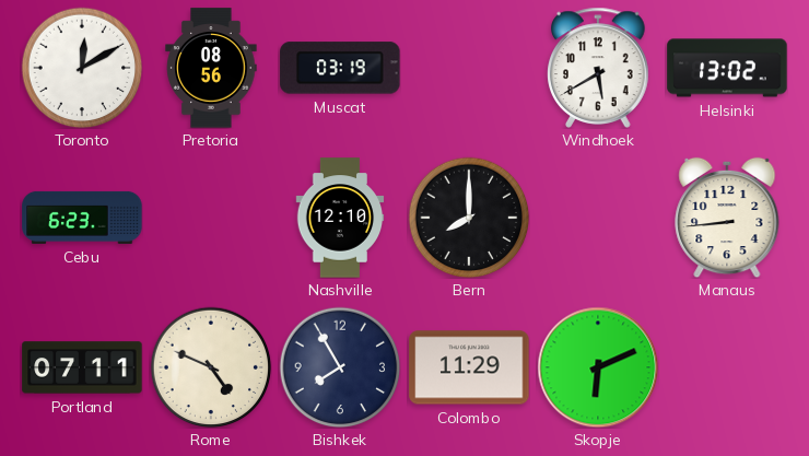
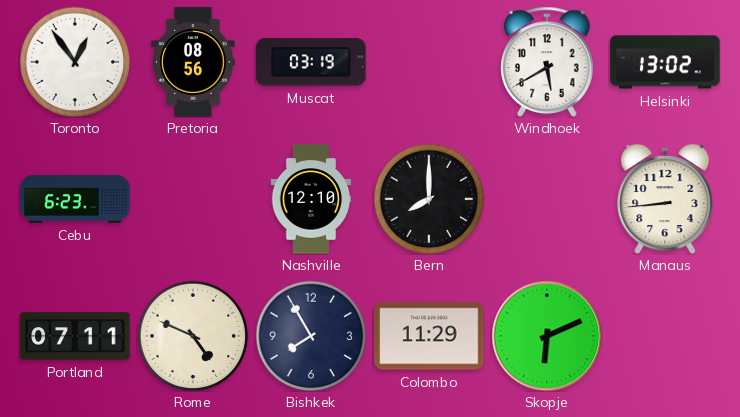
Toronto: 12:10 -> 12:54 (75, 62)
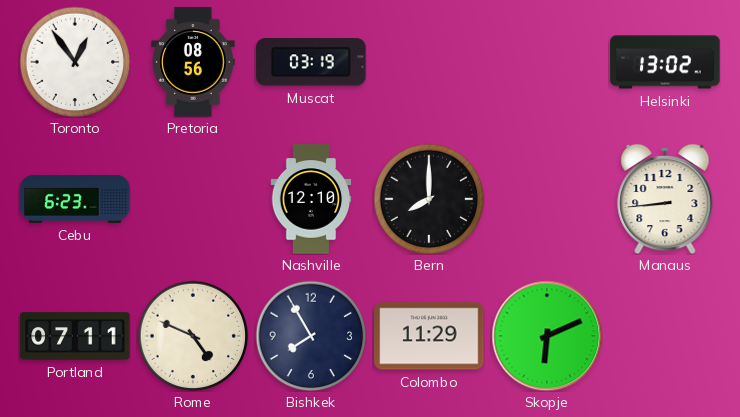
Windhoek: 5:40 -> none (547, 62)
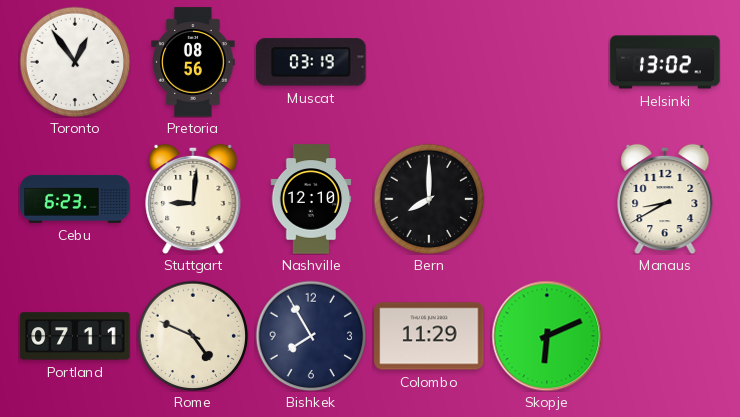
Stuttgart: none -> 9:01 (193, 199)
Manaus: 8:44 -> 8:40 (665, 199)
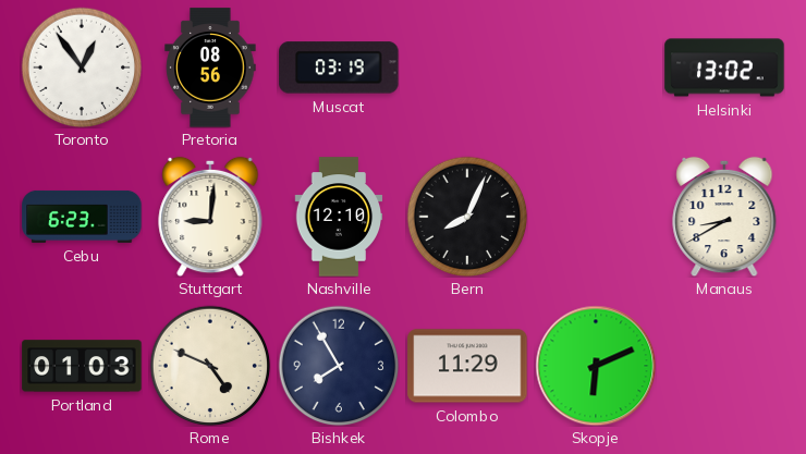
Bern: 8:00 -> 8:04 (467, 217)
Portland: 07:11 -> 01:03 (82, 366)
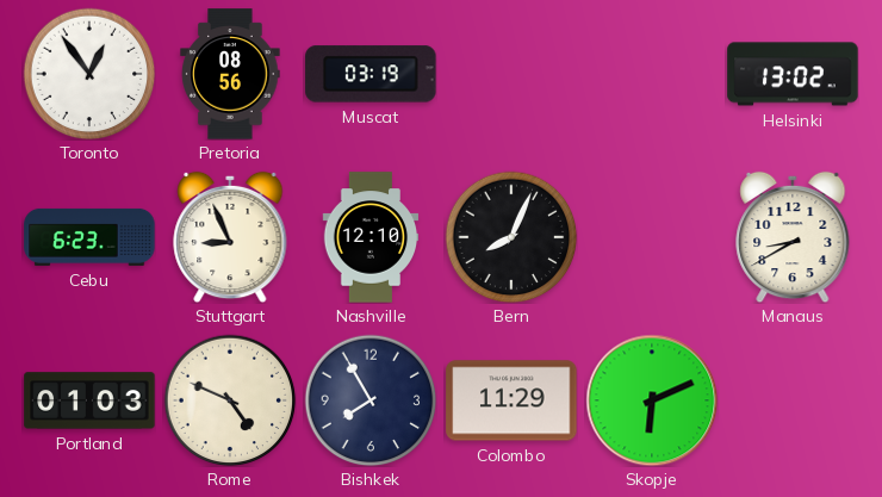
Stuttgart: 9:01 -> 8:56 (230, 237)
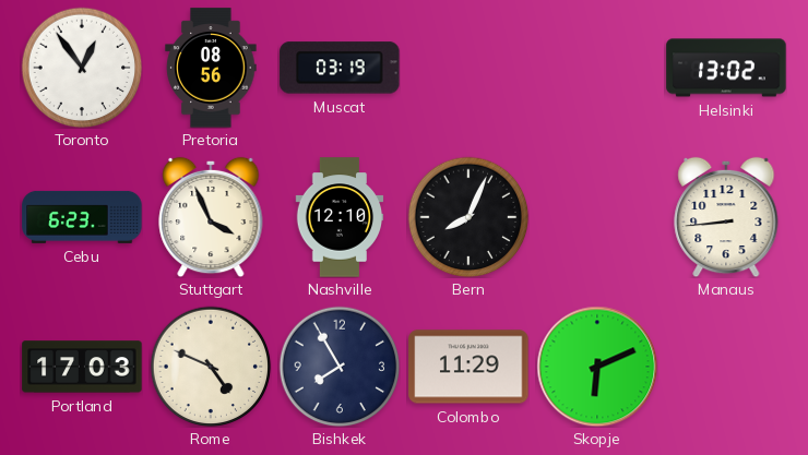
Stuttgart: 8:56 -> 3:56 (211, 217)
Manaus: 8:40 -> 8:44 (726, 217)
Portland: 01:03 -> 17:03 (82, 367)
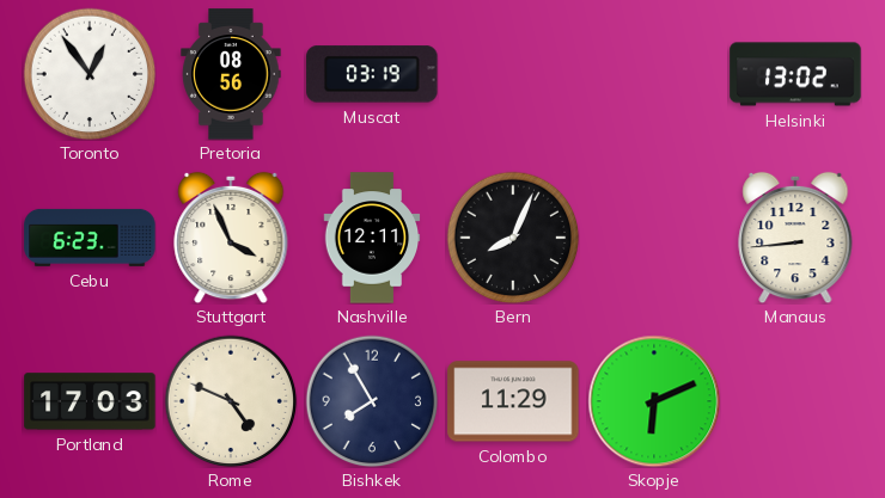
Nashville: 12:10 -> 12:11 (372, 238)
